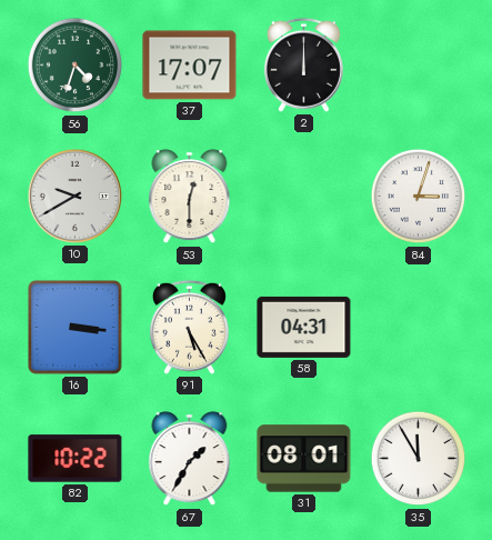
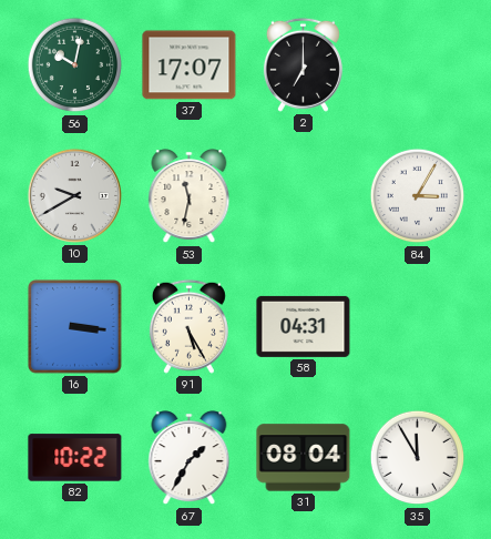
56: 4:33 -> 10:02 (75, 65)
2: 12:00 -> 7:00 (303, 64)
53: 12:30 -> 11:32 (190, 196)
84: 3:03 -> 3:05 (418, 196)
31: 08:01 -> 08:04 (304, 458)
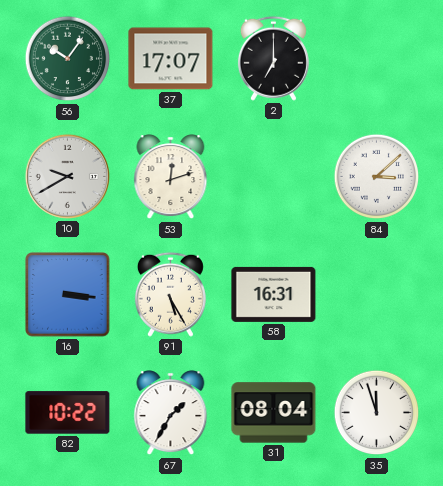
56: 10:02 -> 10:06 (68, 59)
53: 11:32 -> 12:12 (171, 177)
84: 3:05 -> 3:08 (377, 177)
58: 04:31 -> 16:31 (274, 294)
35: 11:55 -> 11:57 (377, 413)
